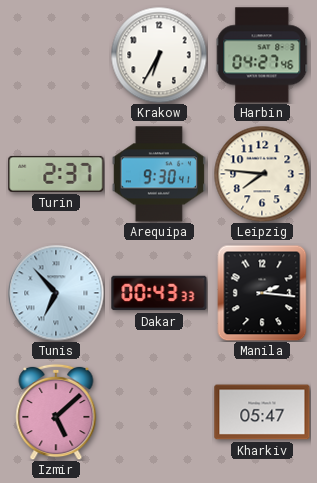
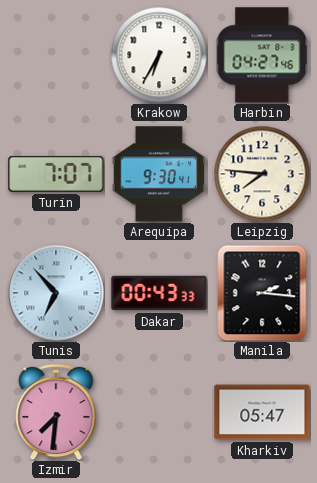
Turin: 2:37 -> 7:07 (56, 174)
Izmir: 5:08 -> 7:31 (56, 412)
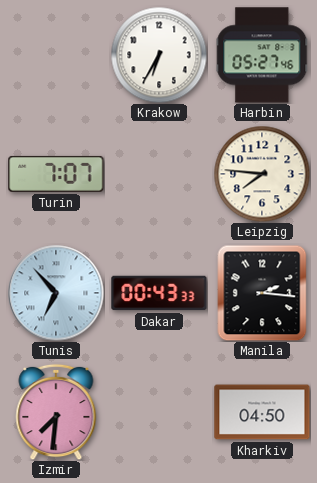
Harbin: 04:27 -> 05:27 (262, 55)
Arequipa: 9:30 -> none (159, 174)
Kharkiv: 05:47 -> 04:50 (262, 412)
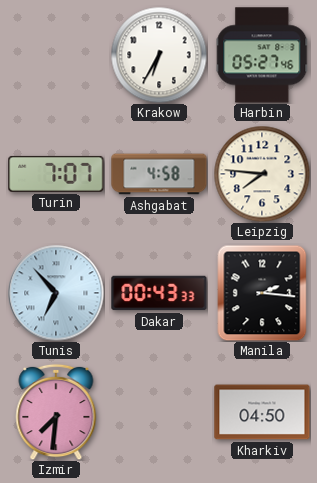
Ashgabat: none -> 4:58 (159, 174)
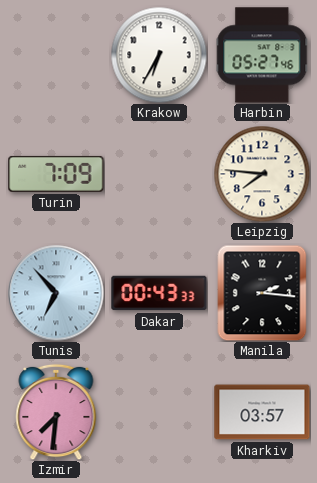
Turin: 7:07 -> 7:09 (56, 174)
Ashgabat: 4:58 -> none (159, 174)
Kharkiv: 04:50 -> 03:57 (262, 412)
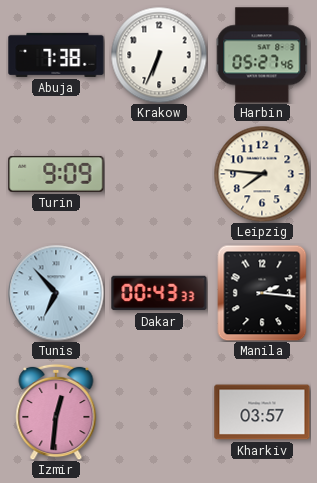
Abuja: none -> 7:38 (56, 55)
Krakow: 6:35 -> 6:34 (159, 55)
Turin: 7:09 -> 9:09 (56, 174)
Izmir: 7:31 -> 12:31 (56, 412)
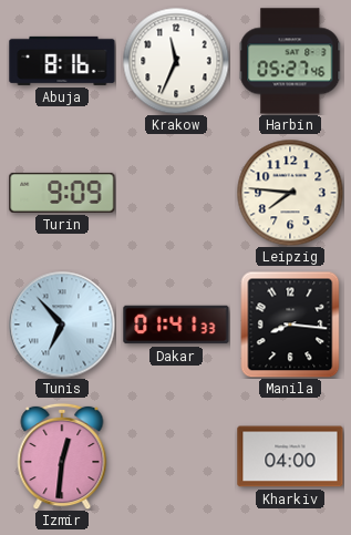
Abuja: 7:38 -> 8:16 (62, 61)
Krakow: 6:34 -> 11:34 (176, 61)
Dakar: 00:43 -> 01:41 (176, 325)
Manila: 2:16 -> 8:16 (290, 325)
Kharkiv: 03:57 -> 04:00 (290, 456)
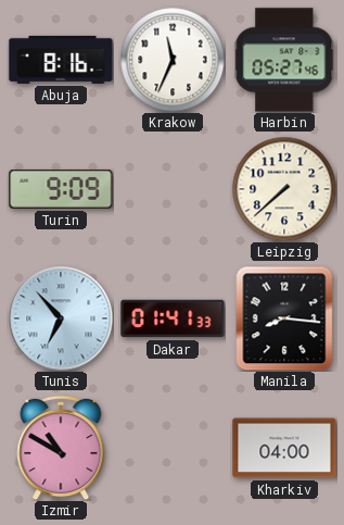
Leipzig: 7:46 -> 7:38 (284, 189)
Izmir: 12:31 -> 10:50 (61, 448)
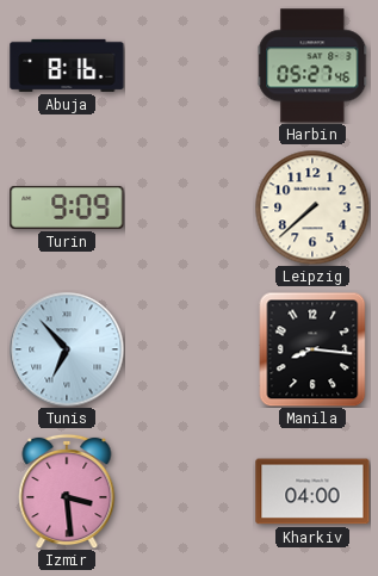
Krakow: 11:34 -> none (173, 60)
Dakar: 01:41 -> none (173, 318)
Izmir: 10:50 -> 3:29 (67, 491)
